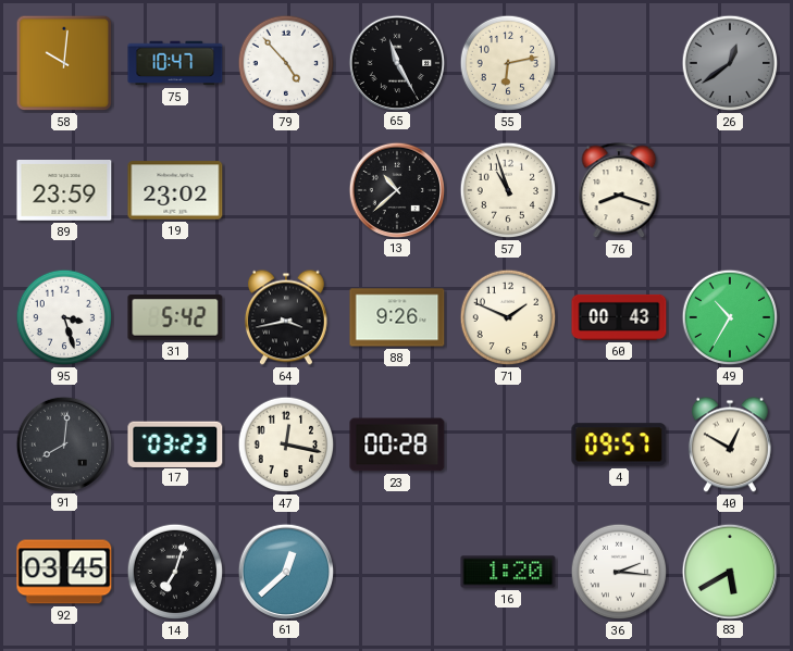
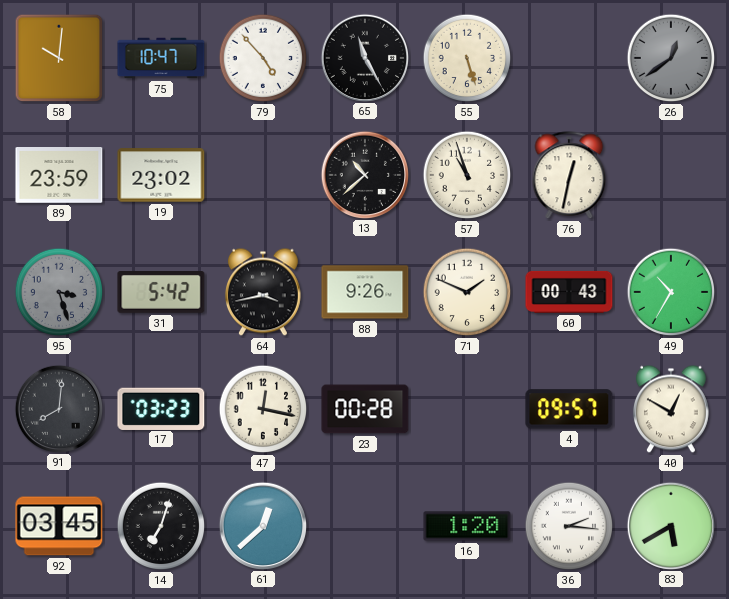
55: 6:13 -> 5:27 (467, 58)
76: 8:18 -> 12:32 (569, 176)
95 dial: white -> grey (59, 292)
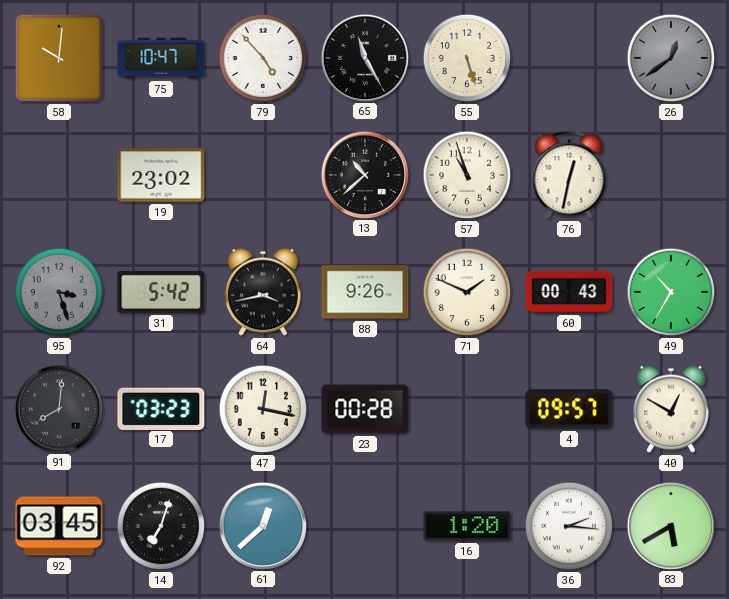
89: 23:59 -> none (59, 176)
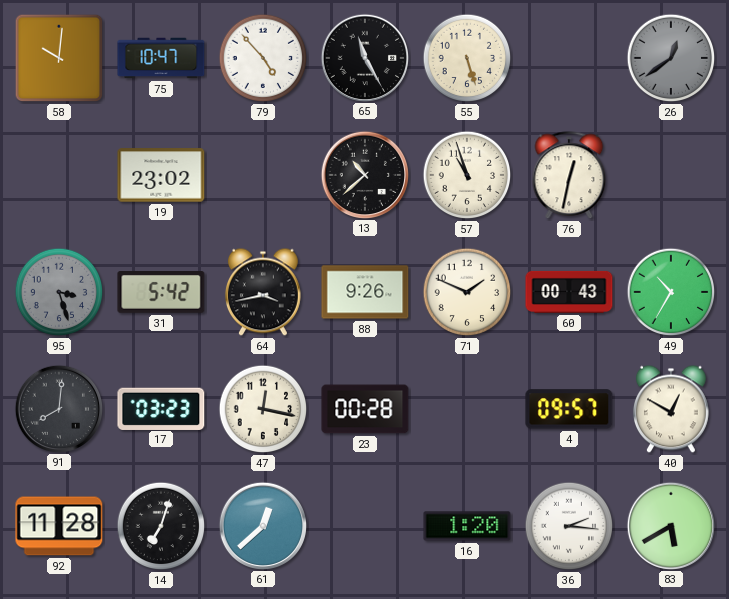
92: 03:45 -> 11:28 (59, 526)
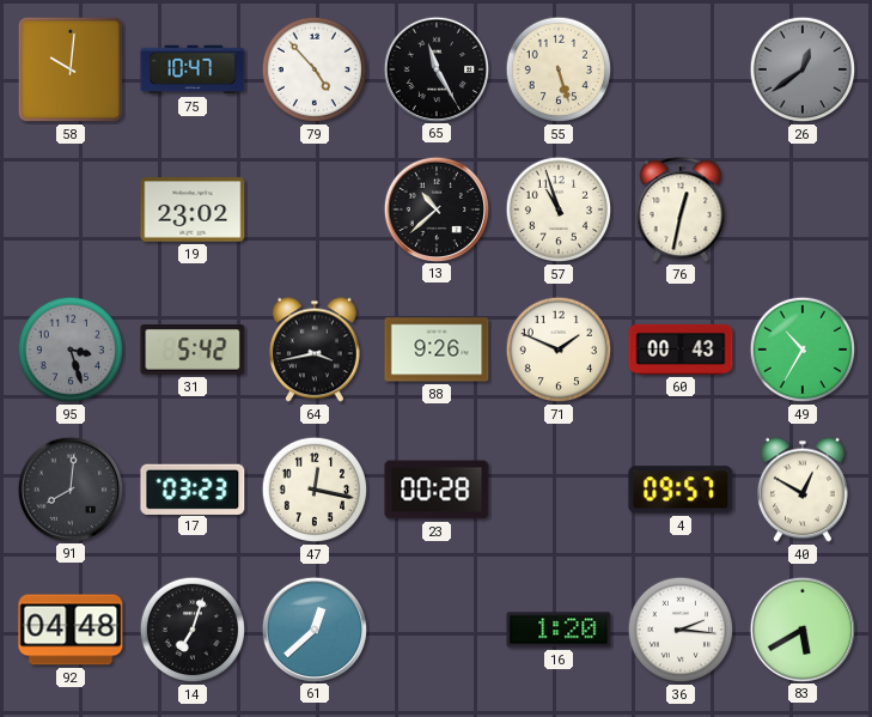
92: 11:28 -> 04:48 (71, 630)
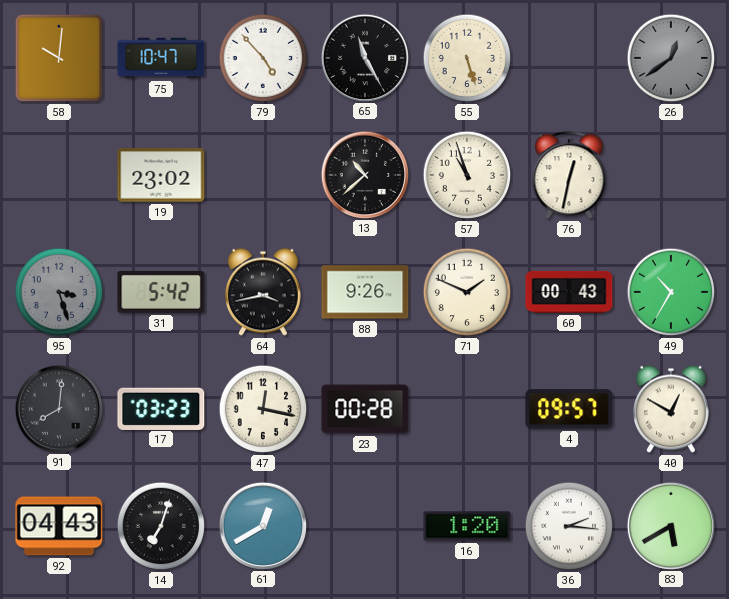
92: 04:48 -> 04:43 (59, 526)
61: 12:38 -> 12:40 (262, 525)
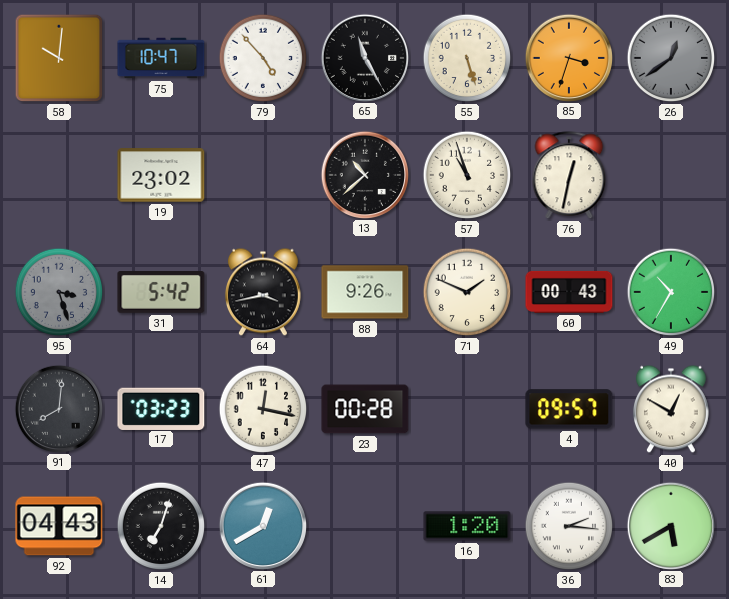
85: none -> 3:33 (568, 57)
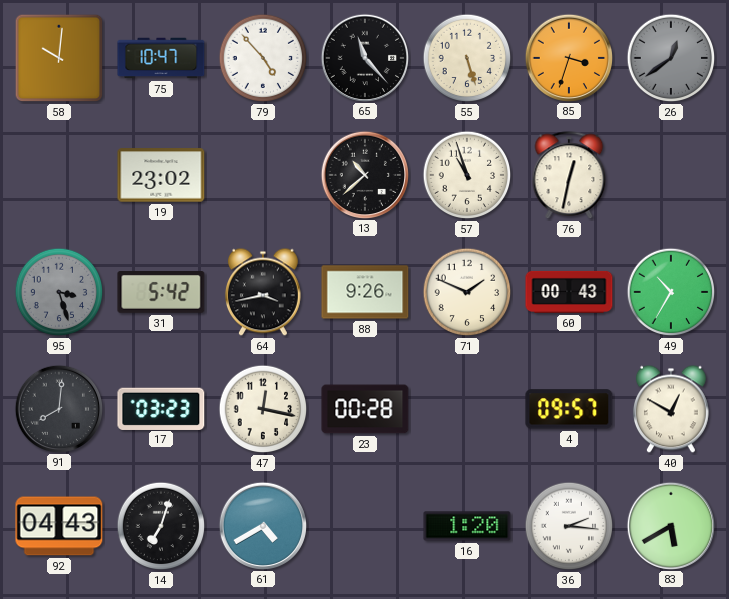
65: 11:25 -> 11:23 (364, 57)
61: 12:40 -> 4:40 (262, 525)
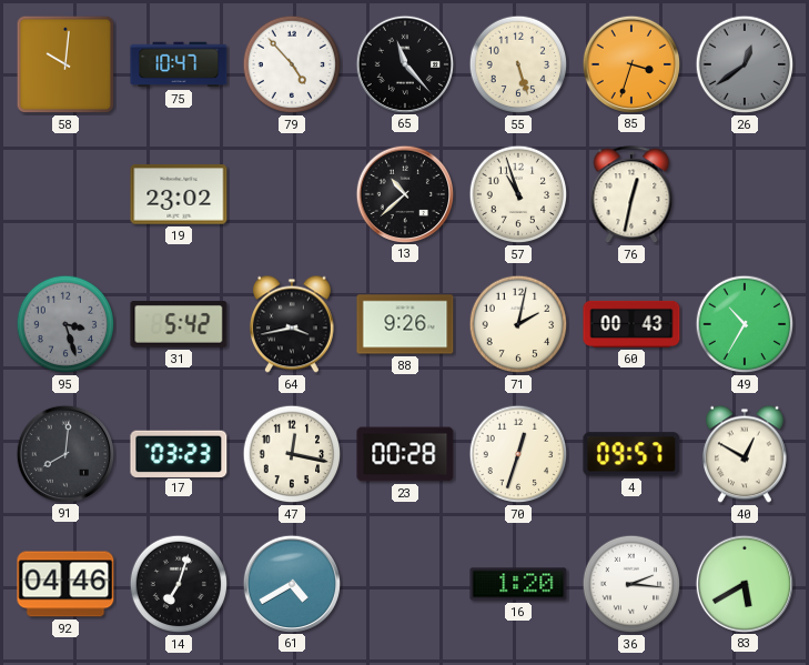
71: 1:49 -> 2:02 (518, 324)
70: none -> 12:33 (518, 454)
92: 04:43 -> 04:46 (65, 584)
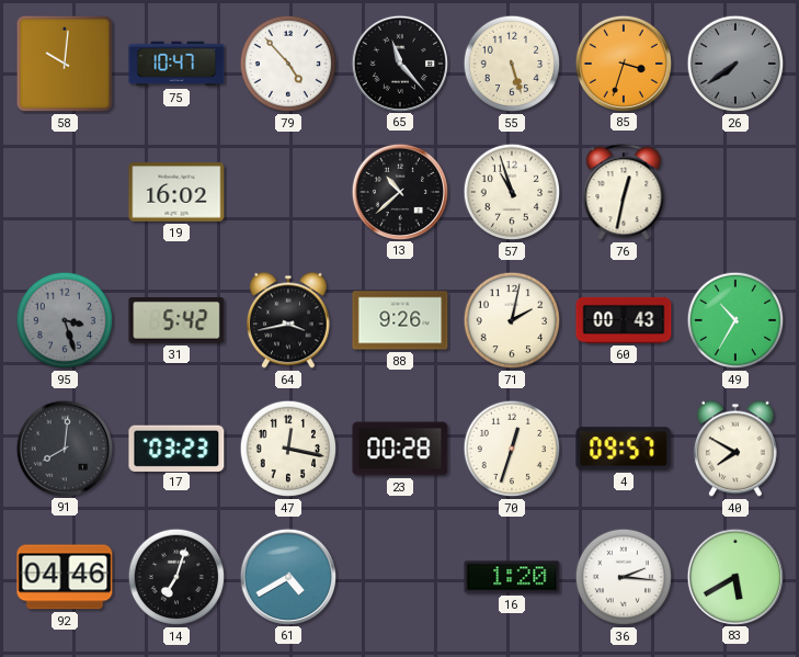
26: 12:39 -> 7:39 (735, 64)
19: 23:02 -> 16:02 (176, 192)
40: 12:50 -> 7:50 (735, 449)
